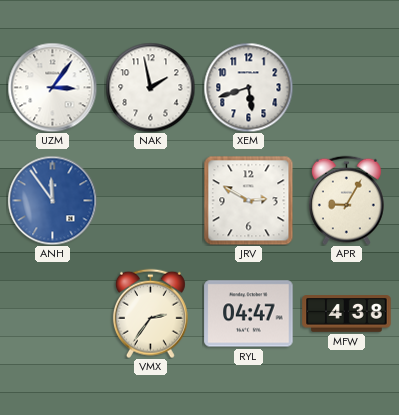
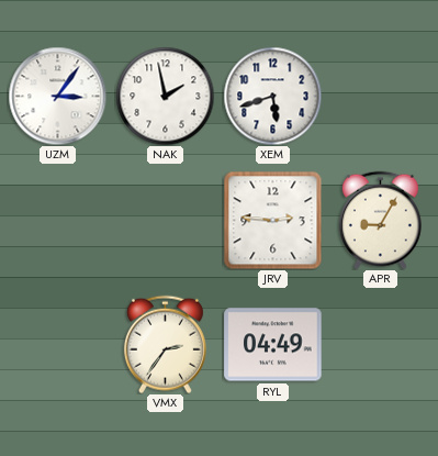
ANH: 11:54 -> none (52, 200)
JRV: 2:50 -> 2:46 (272, 220)
RYL: 04:47 -> 04:49 (273, 345)
MFW: 4:38 -> none (347, 314)
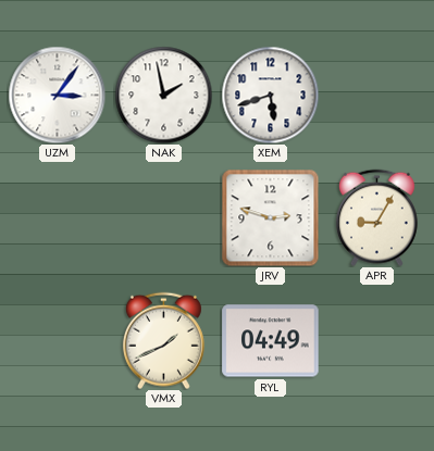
JRV: 2:46 -> 2:48 (270, 217)
VMX: 2:36 -> 1:41 (163, 340)
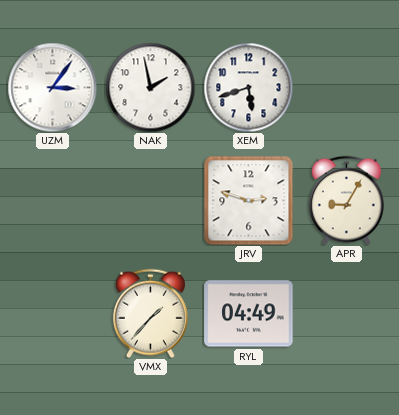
VMX: 1:41 -> 1:37 (150, 313)
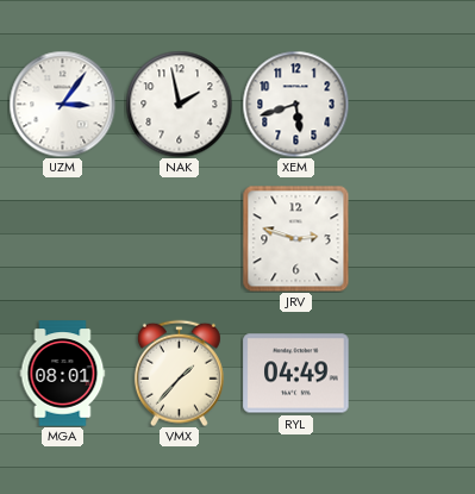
APR: 9:05 -> none (346, 200)
MGA: none -> 08:01 (63, 374)
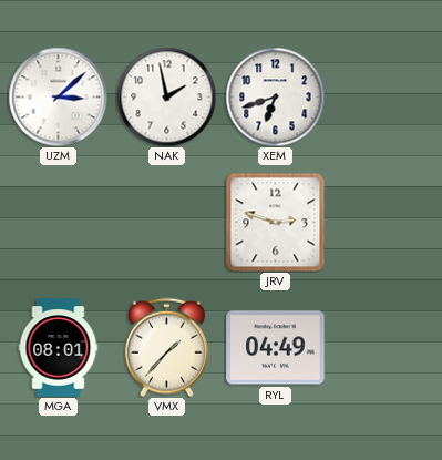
UZM: 3:06 -> 3:08 (58, 96)
XEM: 5:42 -> 6:42 (275, 96)
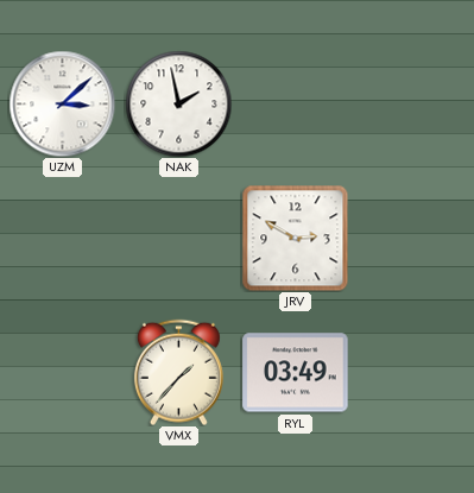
XEM: 6:42 -> none (275, 96)
JRV: 2:48 -> 2:50 (295, 238)
MGA: 08:01 -> none (59, 348)
RYL: 04:49 -> 03:49 (296, 373)
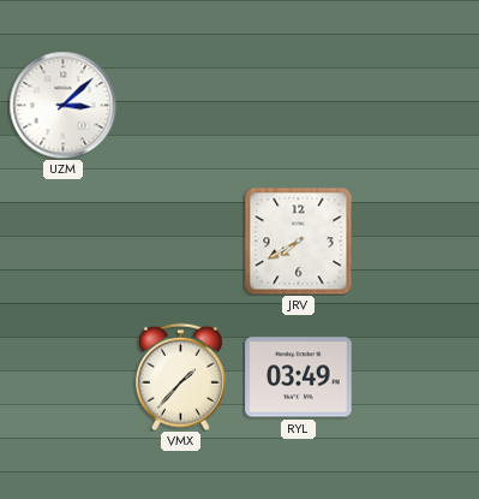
NAK: 1:58 -> none (178, 103)
JRV: 2:50 -> 7:40 (298, 240)
